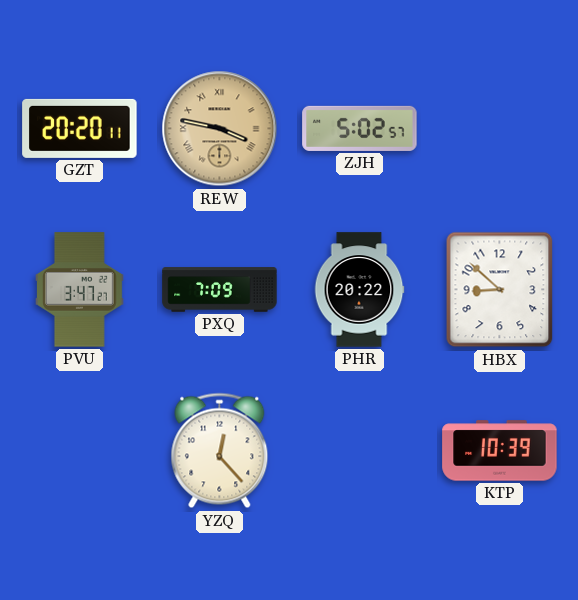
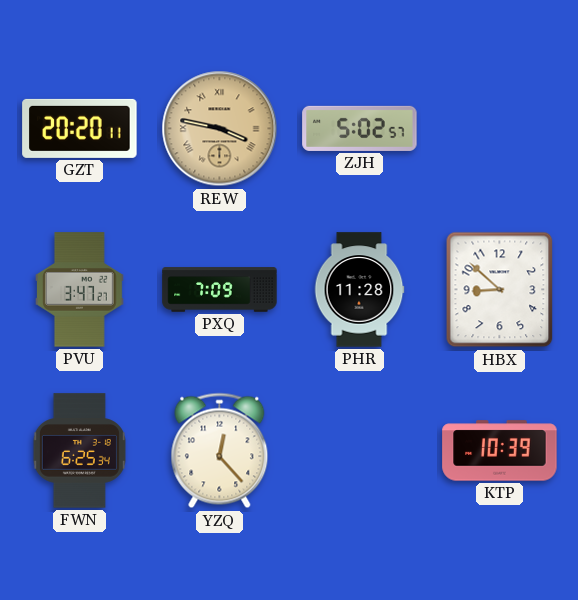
PHR: 20:22 -> 11:28 (359, 290)
FWN: none -> 6:25 (79, 451)
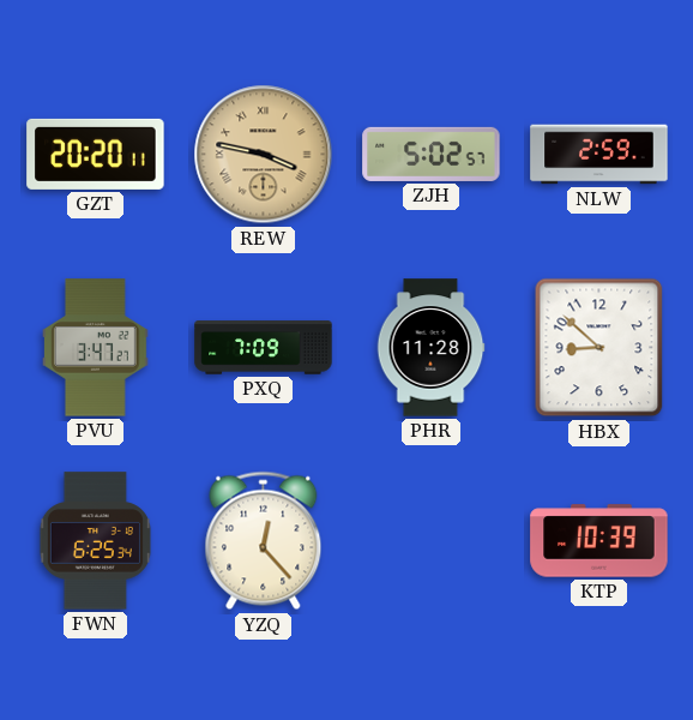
NLW: none -> 2:59 (599, 155)
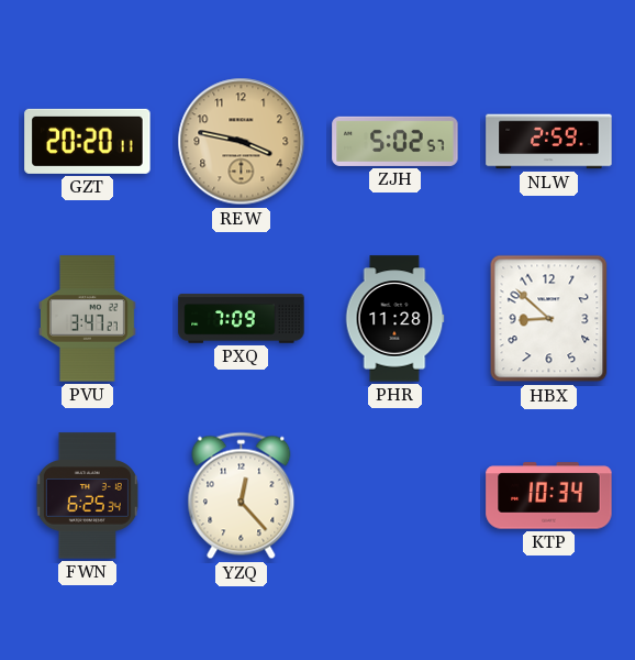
REW numerals: Roman -> Arabic (242, 142)
KTP: 10:39 -> 10:34 (549, 496)
